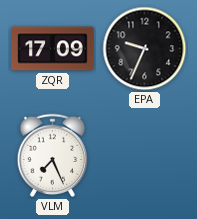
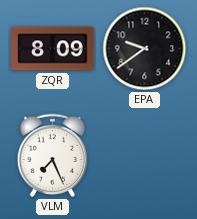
ZQR: 17:09 -> 8:09 (53, 49)
EPA: 9:34 -> 9:39 (145, 49)
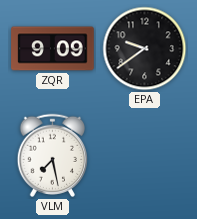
ZQR: 8:09 -> 9:09 (53, 49)
VLM: 7:26 -> 7:28 (53, 155)
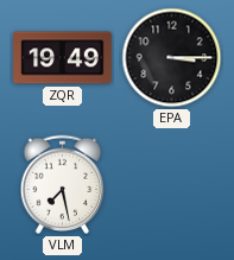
ZQR: 9:09 -> 19:49 (63, 58)
EPA: 9:39 -> 3:15 (172, 58)
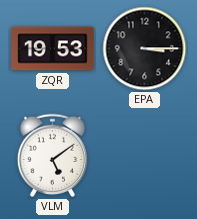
ZQR: 19:49 -> 19:53 (53, 49)
VLM: 7:28 -> 5:09 (53, 155)
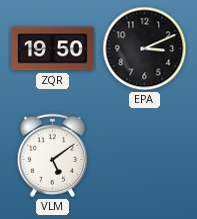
ZQR: 19:53 -> 19:50 (53, 49)
EPA: 3:15 -> 3:11 (145, 49)
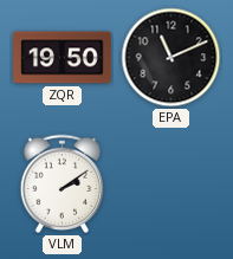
EPA: 3:11 -> 11:11 (171, 58)
VLM: 5:09 -> 2:09 (63, 183)
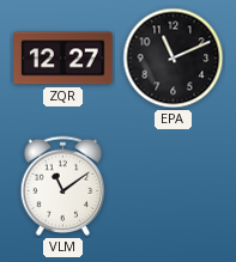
ZQR: 19:50 -> 12:27 (63, 59)
VLM: 2:09 -> 11:09 (63, 185)
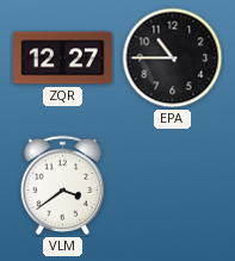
EPA: 11:11 -> 10:45 (173, 58)
VLM: 11:09 -> 3:39 (63, 185)
